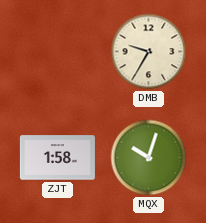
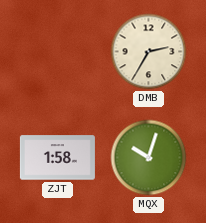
DMB: 9:35 -> 2:35 (149, 52)
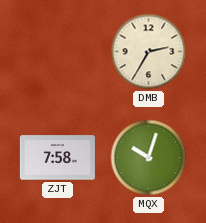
ZJT: 1:58 -> 7:58 (57, 158)
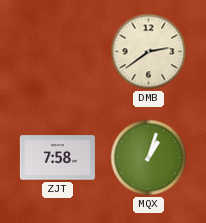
DMB: 2:35 -> 2:39 (149, 52)
MQX: 10:03 -> 1:03 (149, 158)
